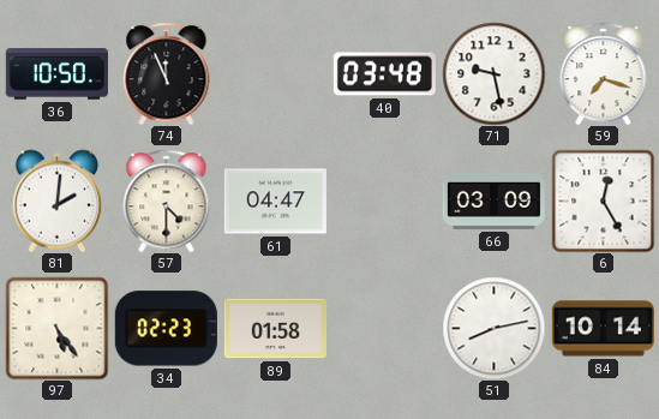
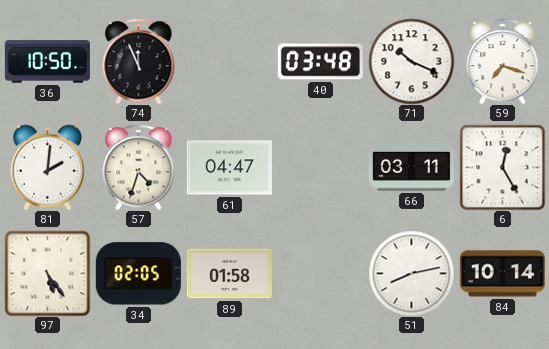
71: 9:28 -> 10:19 (411, 61)
57: 4:30 -> 4:33 (139, 167)
66: 03:09 -> 03:11 (411, 167)
34: 02:23 -> 02:05 (138, 274)
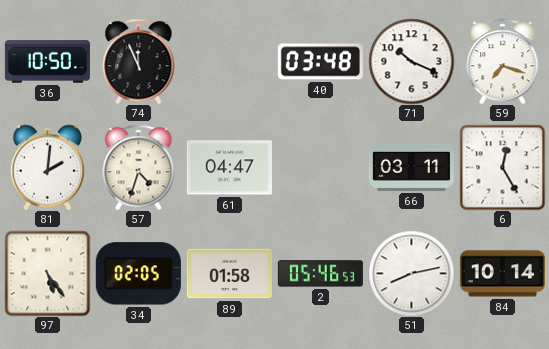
2: none -> 05:46 (320, 274)
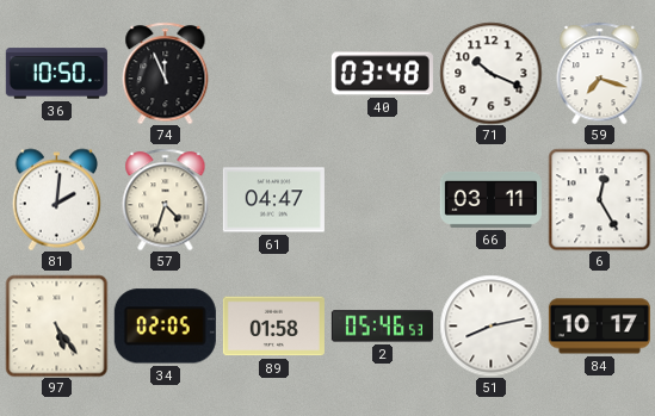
84: 10:14 -> 10:17 (599, 327)
